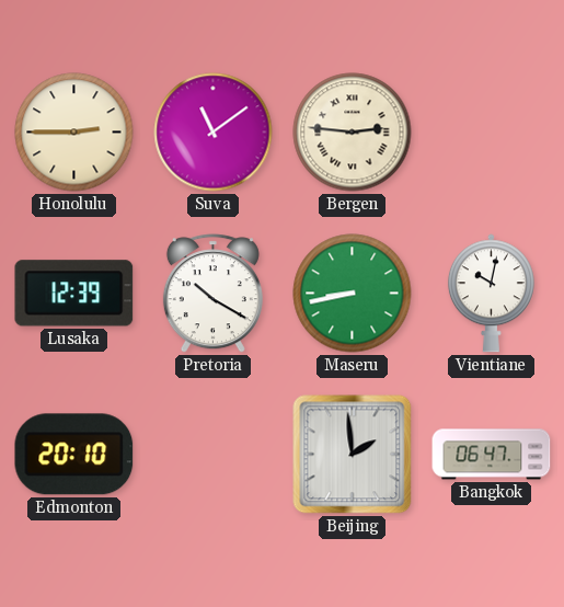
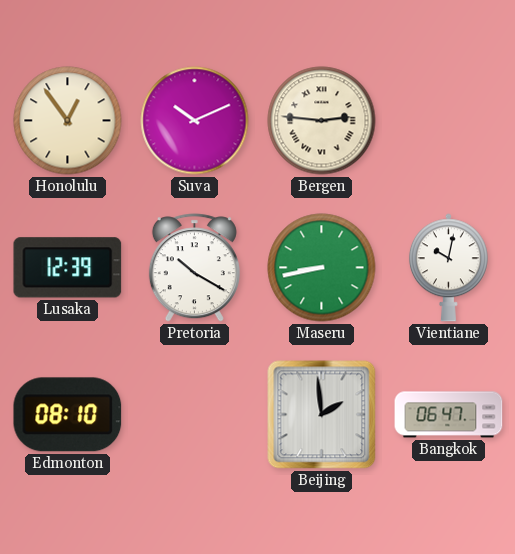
Honolulu: 2:45 -> 12:54 (68, 121)
Suva: 11:09 -> 10:11 (195, 121)
Edmonton: 20:10 -> 08:10 (68, 415)
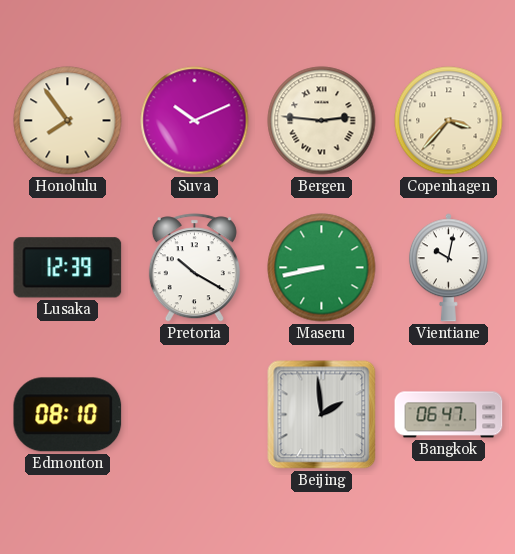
Honolulu: 12:54 -> 7:54 (68, 121)
Copenhagen: none -> 3:37 (449, 121)
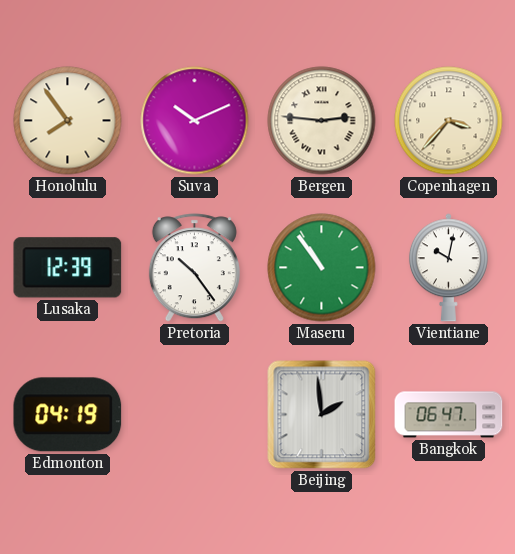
Pretoria: 10:20 -> 10:24 (194, 268)
Maseru: 8:43 -> 10:54 (322, 268)
Edmonton: 08:10 -> 04:19 (68, 415)
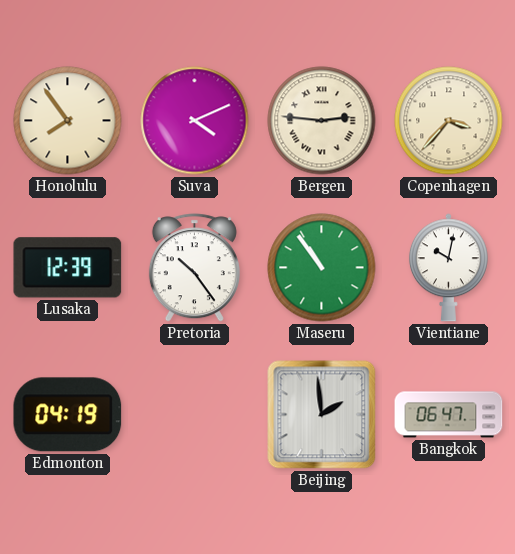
Suva: 10:11 -> 4:11 (195, 121)
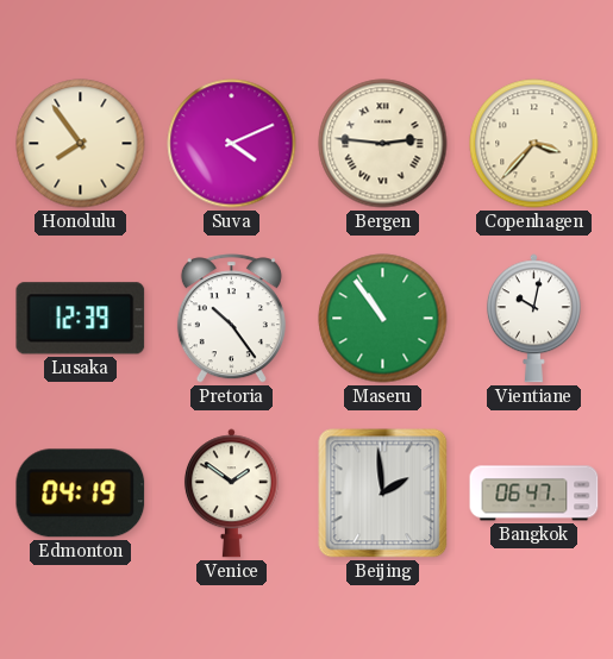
Venice: none -> 1:51 (231, 494)
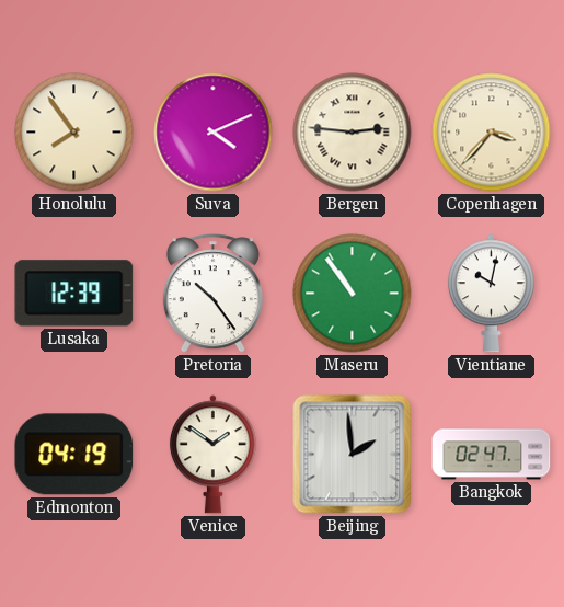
Bangkok: 06:47 -> 02:47 (492, 455)
